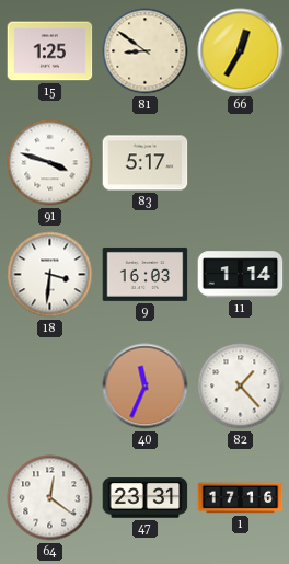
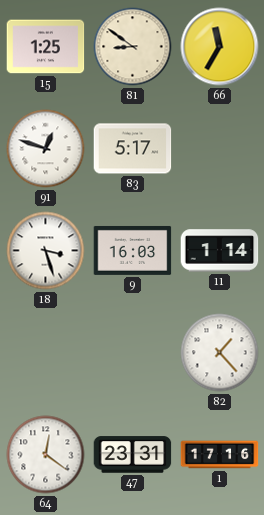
66: 12:35 -> 11:35 (220, 47)
91: 3:48 -> 12:48 (46, 149)
18: 3:31 -> 3:27 (46, 251)
40: 11:34 -> none (146, 387)
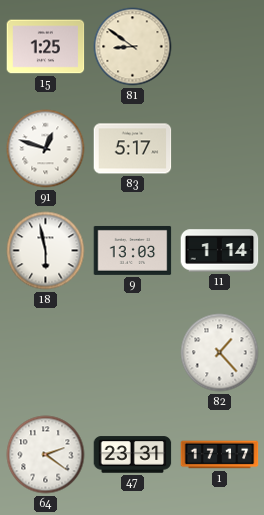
66: 11:35 -> none (220, 47)
18: 3:27 -> 5:58 (46, 251)
9: 16:03 -> 13:03 (133, 250)
64: 12:21 -> 2:21 (46, 455)
1: 17:16 -> 17:17 (220, 455)
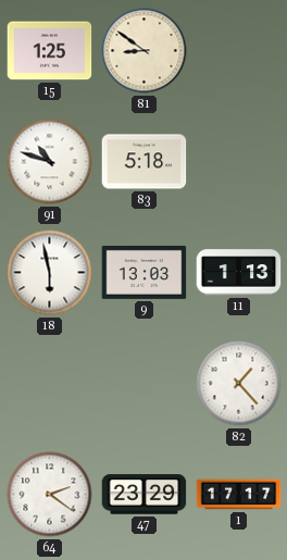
91: 12:48 -> 10:48 (50, 162)
83: 5:17 -> 5:18 (145, 162)
11: 1:14 -> 1:13 (239, 273)
47: 23:31 -> 23:29 (145, 495)
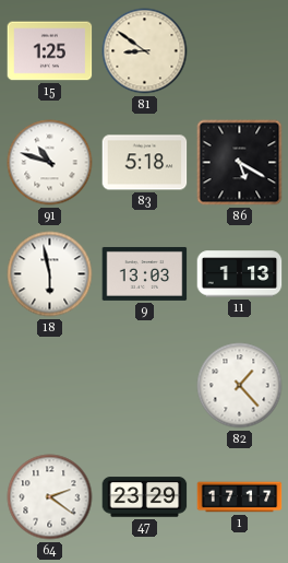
86: none -> 5:20 (240, 163)
